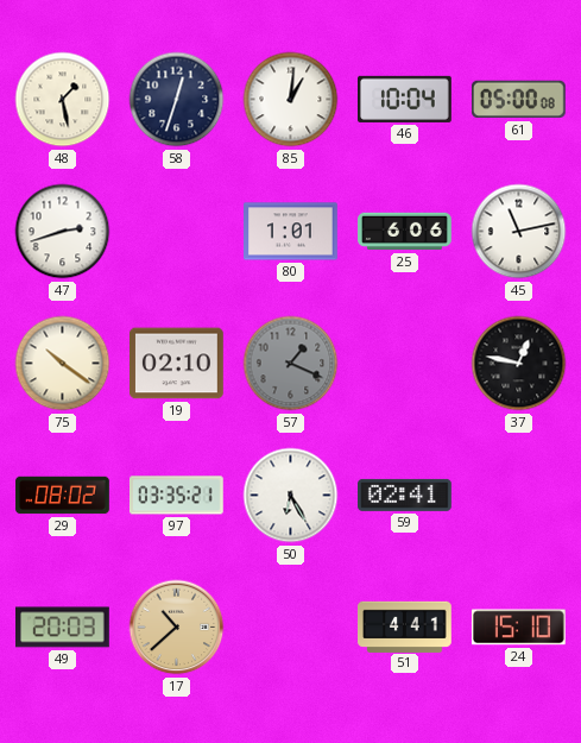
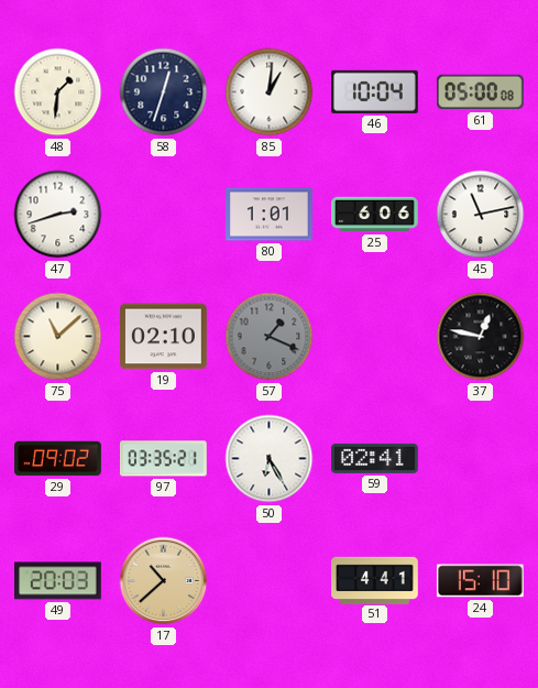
48: 1:28 -> 1:31 (58, 92)
75: 10:21 -> 11:08 (58, 337)
29: 08:02 -> 09:02 (58, 459)
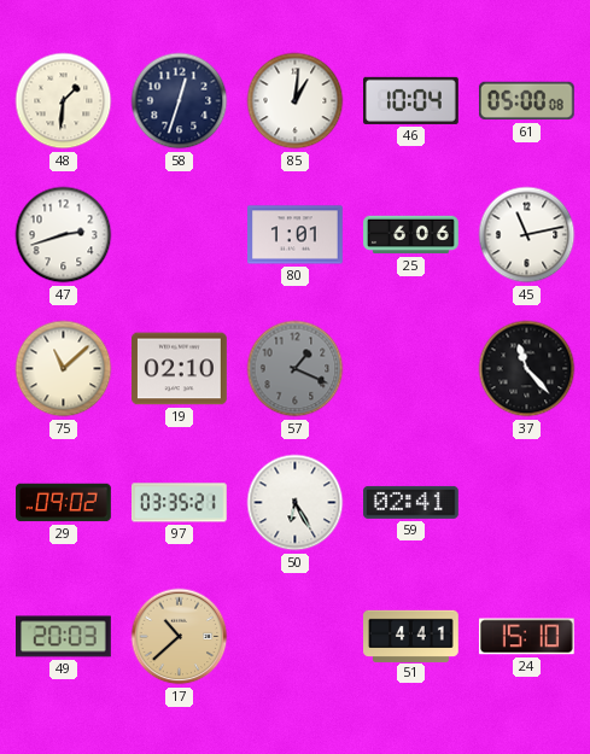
37: 12:47 -> 11:23 (527, 369)
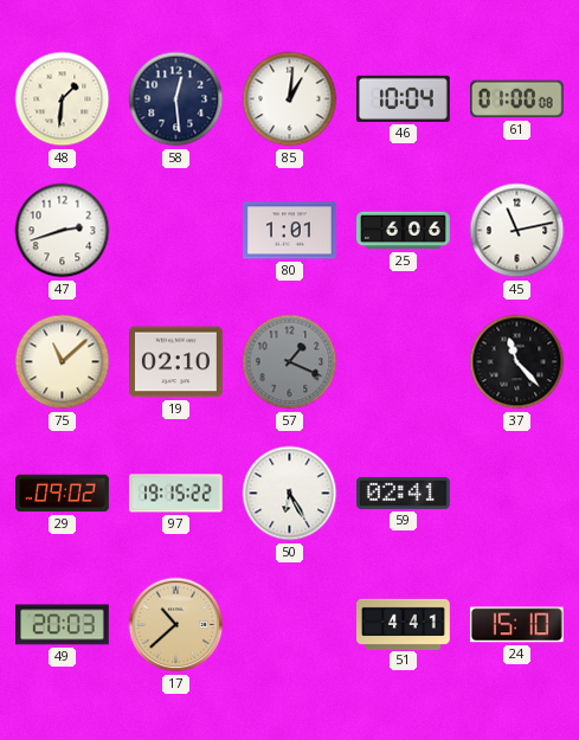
58: 12:33 -> 12:29 (176, 99)
61: 05:00 -> 01:00 (516, 99)
97: 03:35 -> 19:15 (176, 494)
